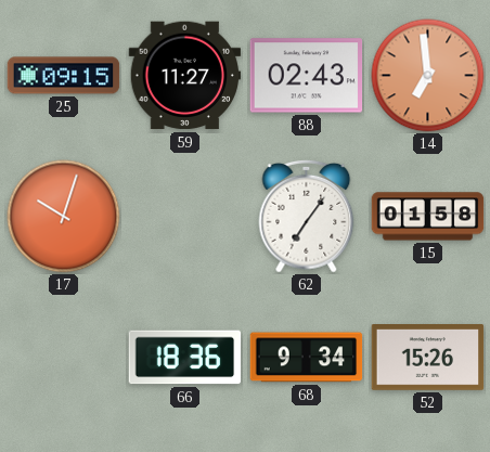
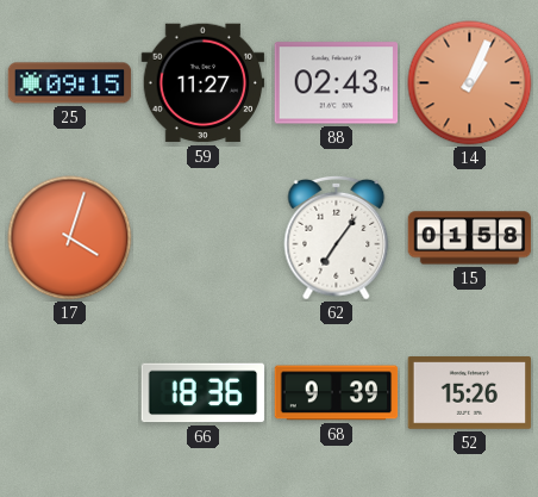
14: 6:59 -> 1:04 (470, 83)
17: 10:03 -> 4:03 (70, 238)
68: 9:34 -> 9:39 (337, 393)
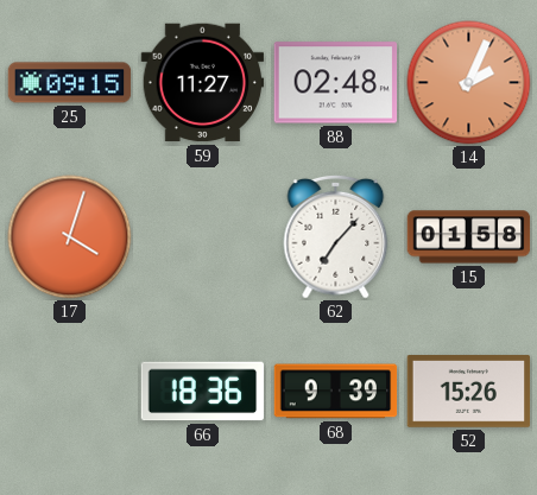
88: 02:43 -> 02:48 (336, 83)
14: 1:04 -> 2:04 (469, 83)
62: 7:06 -> 7:07 (336, 236)
